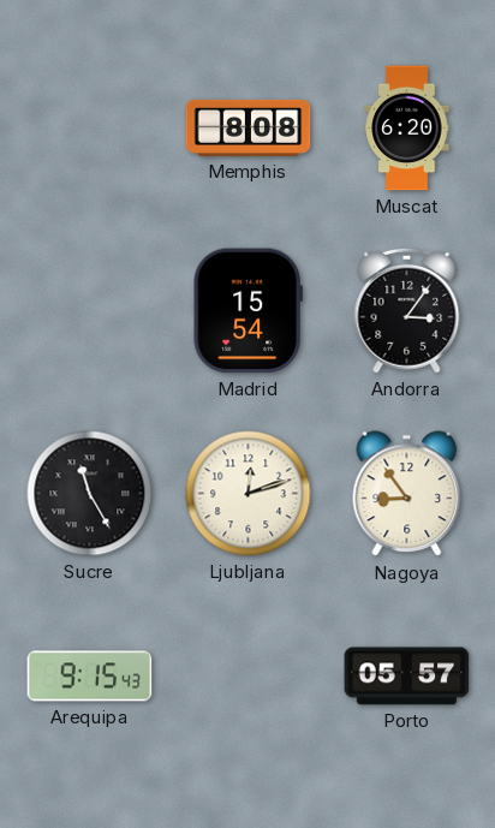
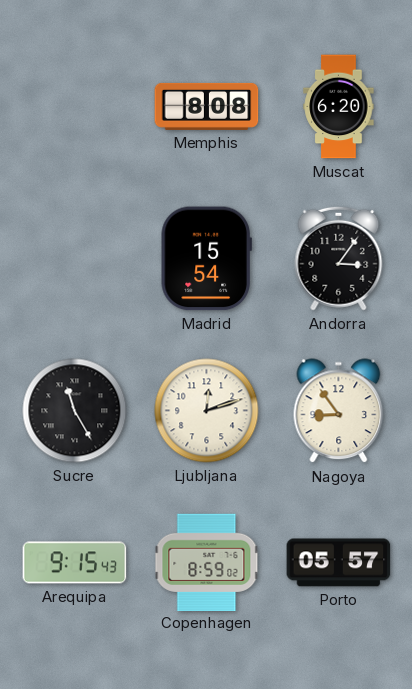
Copenhagen: none -> 8:59 (207, 562)
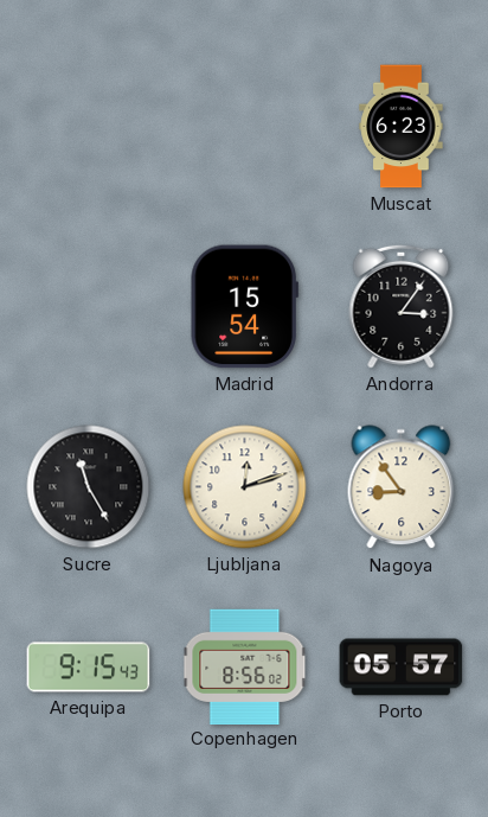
Memphis: 8:08 -> none (207, 106)
Muscat: 6:20 -> 6:23 (402, 127)
Copenhagen: 8:59 -> 8:56 (245, 666)
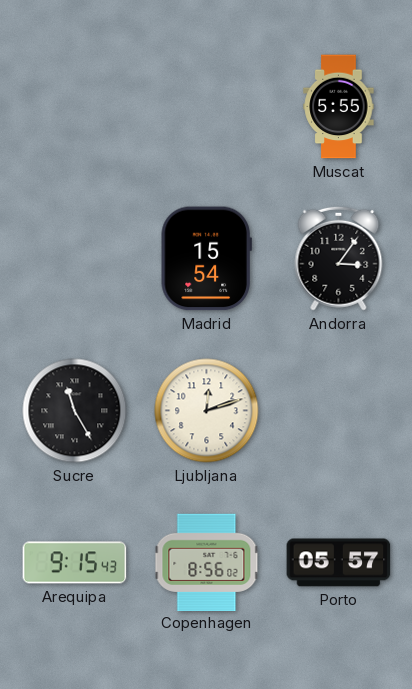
Muscat: 6:23 -> 5:55 (339, 107)
Nagoya: 8:54 -> none (402, 487)
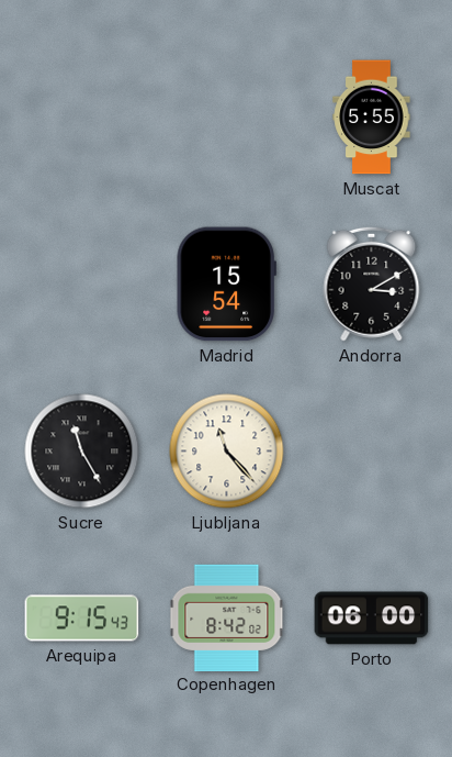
Andorra: 3:06 -> 3:10 (372, 283)
Ljubljana: 12:12 -> 11:23 (227, 452)
Copenhagen: 8:56 -> 8:42 (227, 617)
Porto: 05:57 -> 06:00 (372, 619)
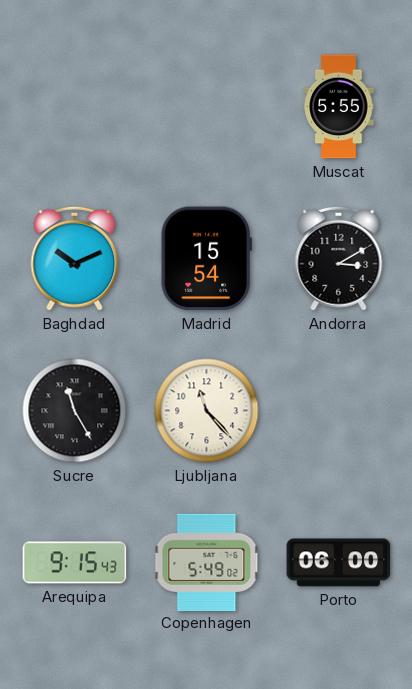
Baghdad: none -> 10:11 (75, 258)
Copenhagen: 8:42 -> 5:49 (207, 562)
